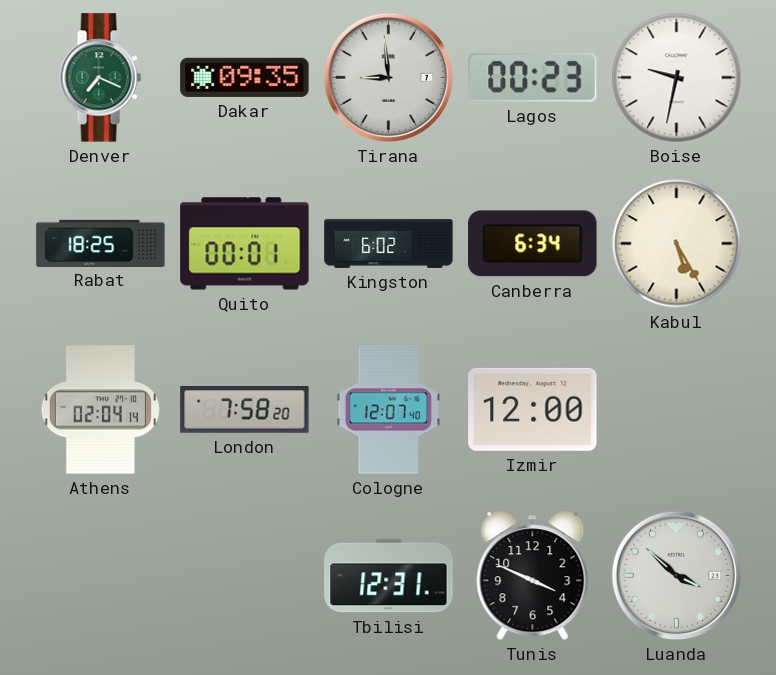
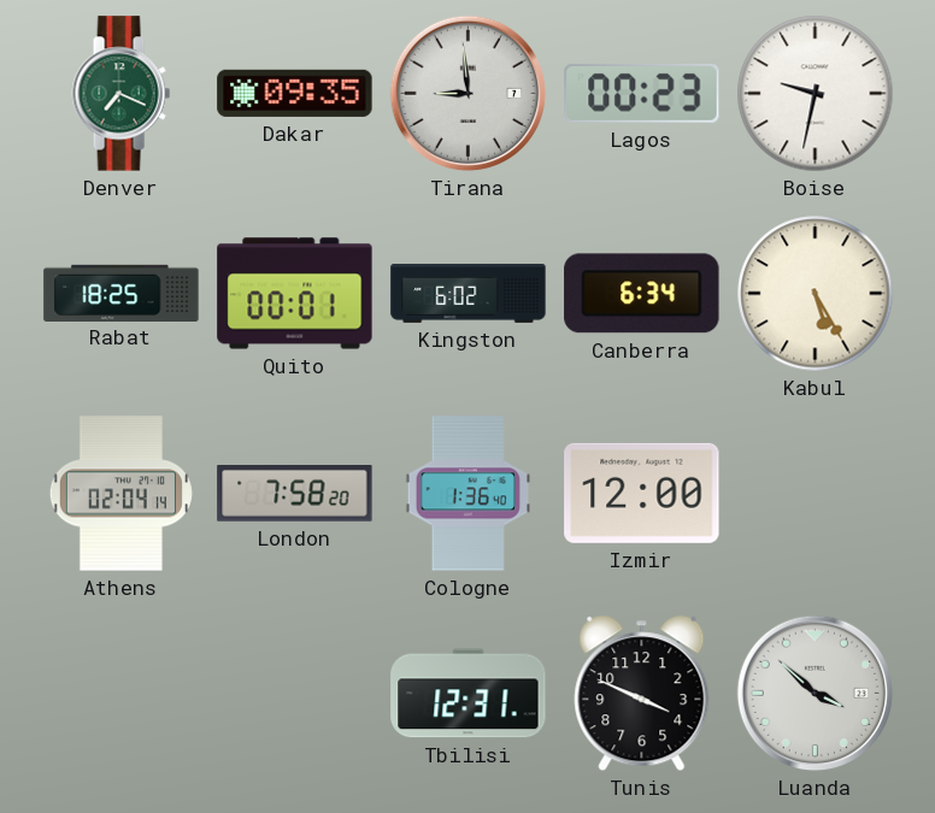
Cologne: 12:07 -> 1:36 (467, 494)
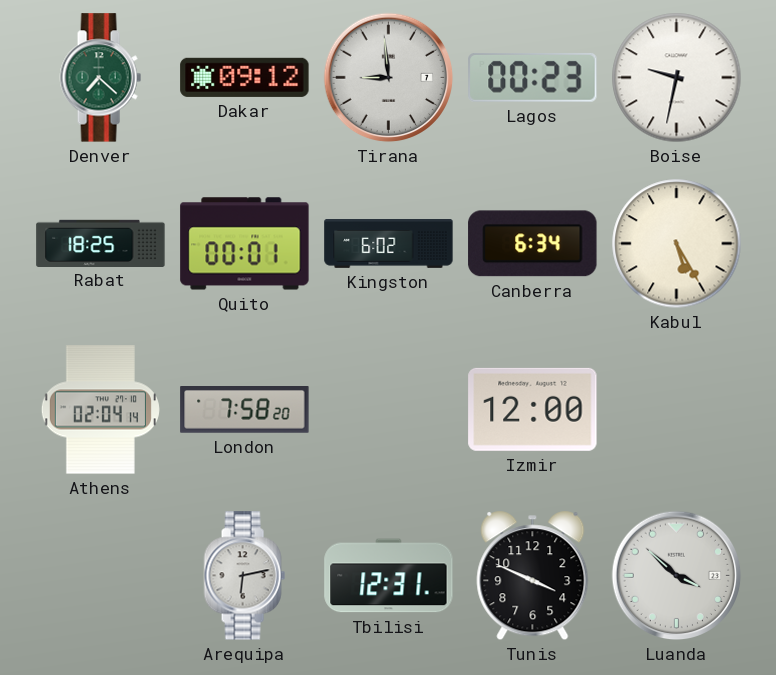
Denver: 7:19 -> 7:22 (100, 78)
Dakar: 09:35 -> 09:12 (245, 77)
Cologne: 1:36 -> none (467, 494)
Arequipa: none -> 6:13 (244, 576)
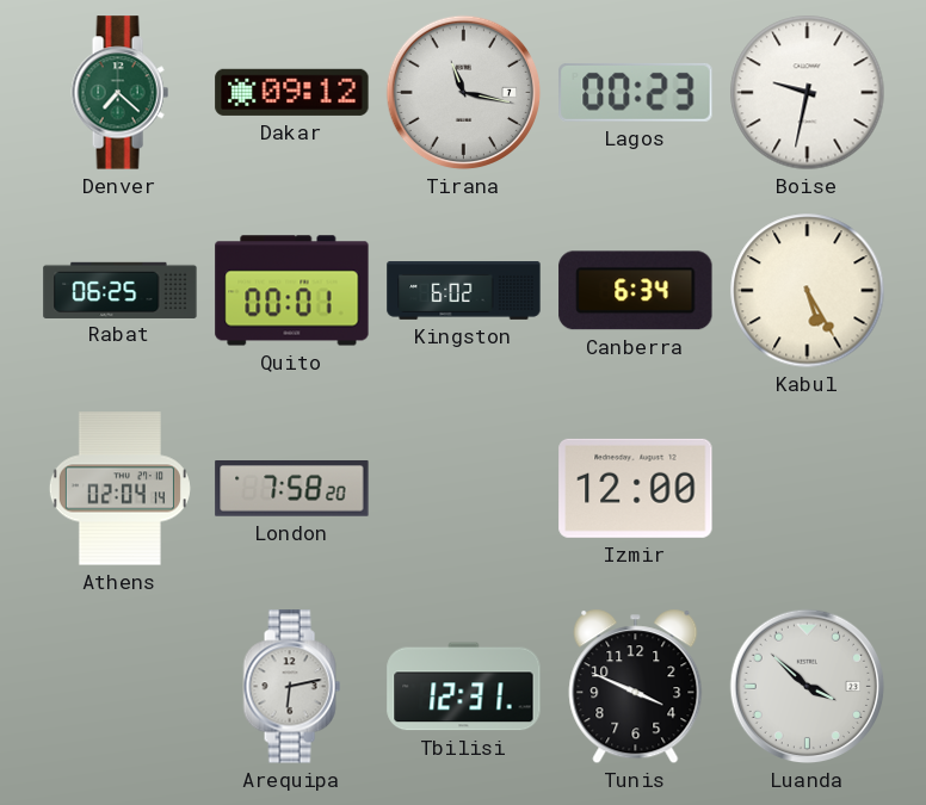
Tirana: 8:59 -> 11:17 (464, 93)
Rabat: 18:25 -> 06:25 (121, 290)
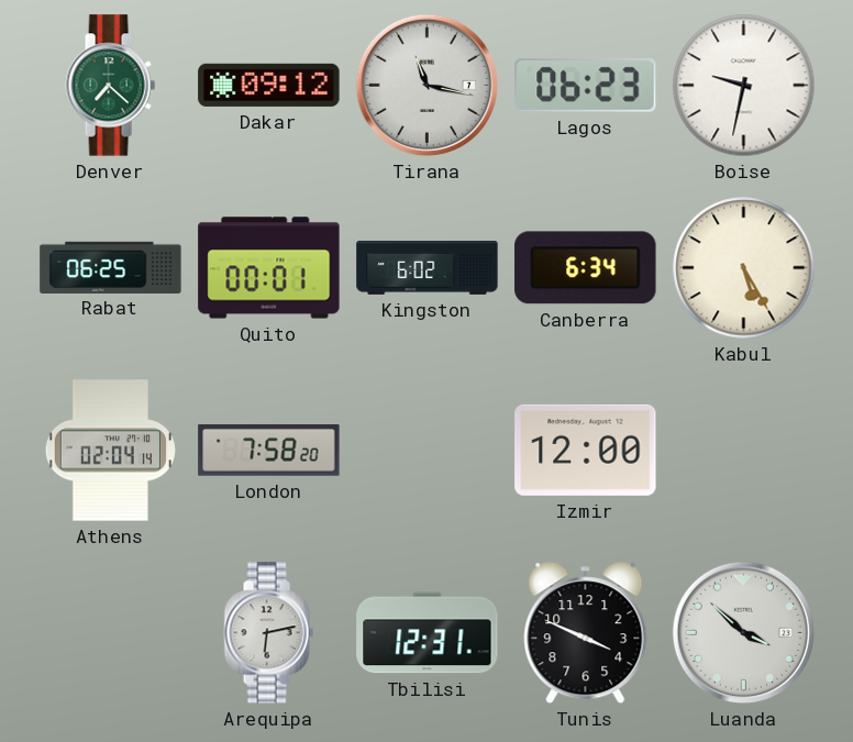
Lagos: 00:23 -> 06:23 (586, 85)
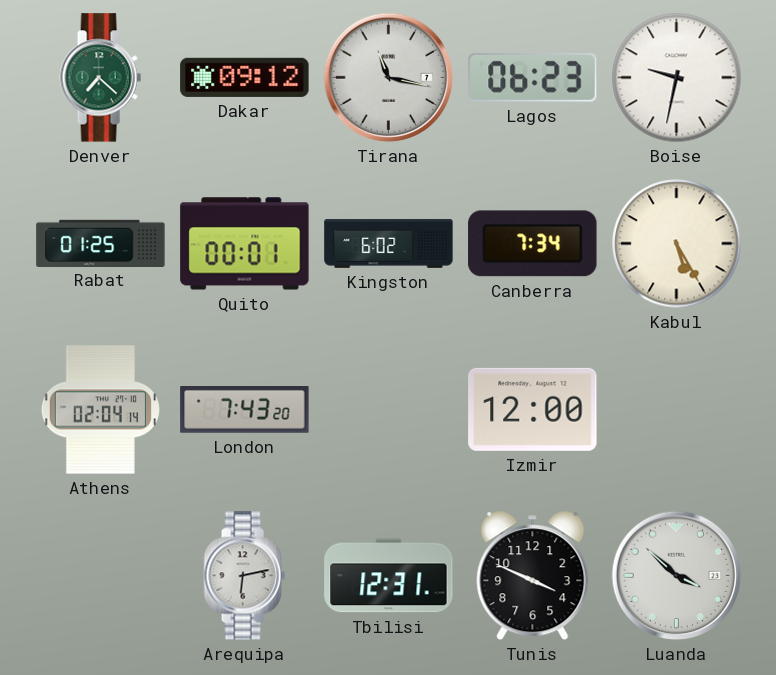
Rabat: 06:25 -> 01:25 (101, 243)
Canberra: 6:34 -> 7:34 (533, 244)
London: 7:58 -> 7:43 (245, 410)
